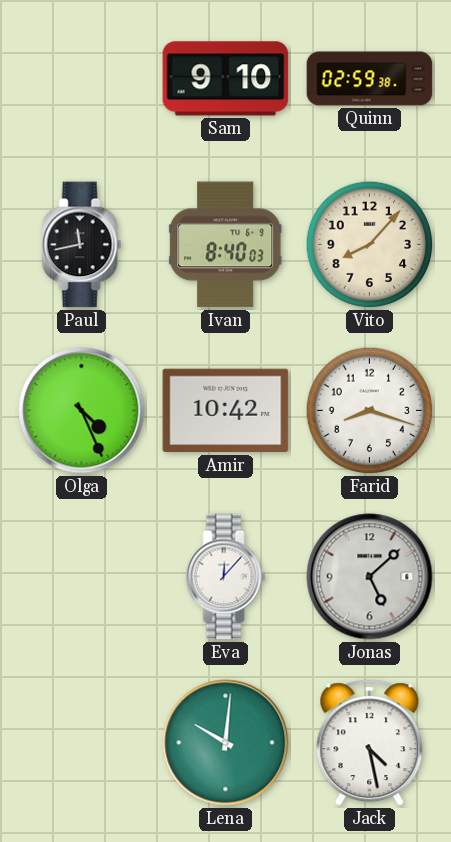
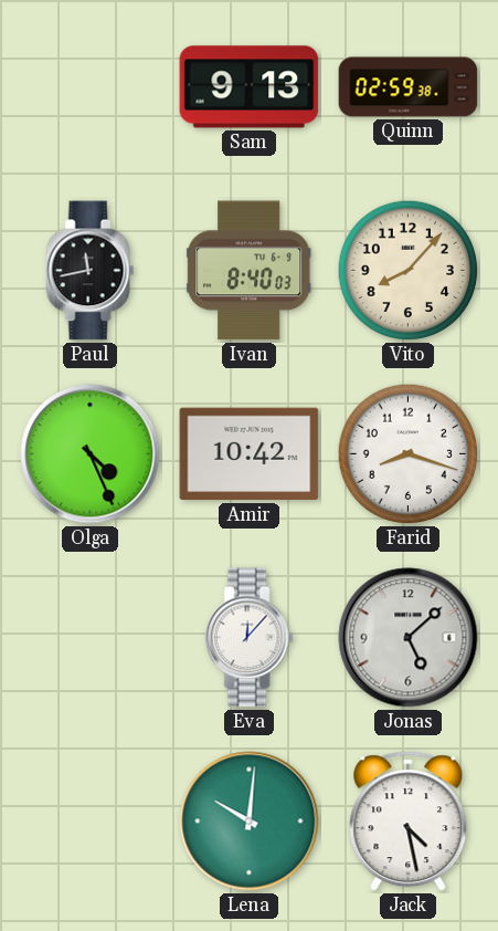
Sam: 9:10 -> 9:13 (250, 87)
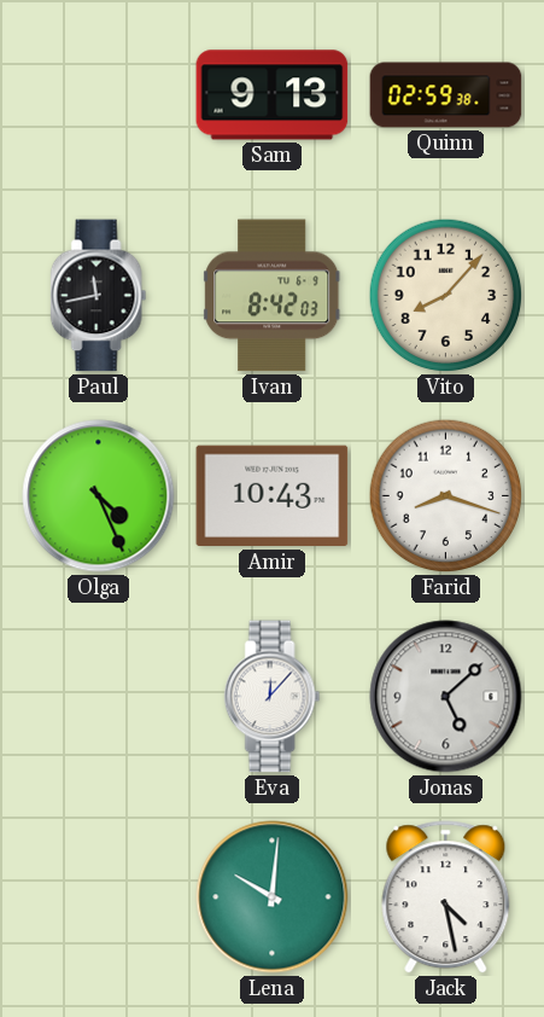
Ivan: 8:40 -> 8:42 (273, 296)
Amir: 10:42 -> 10:43 (273, 496)
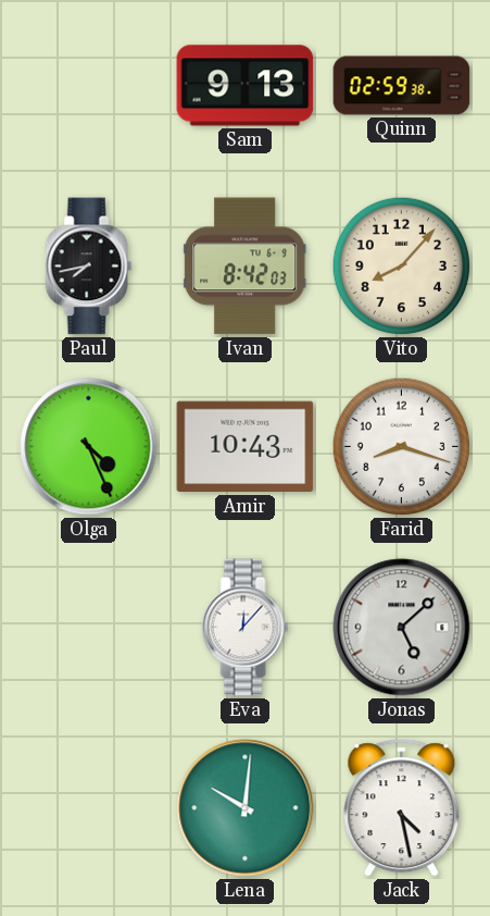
Paul: 11:43 -> 7:43 (89, 267)
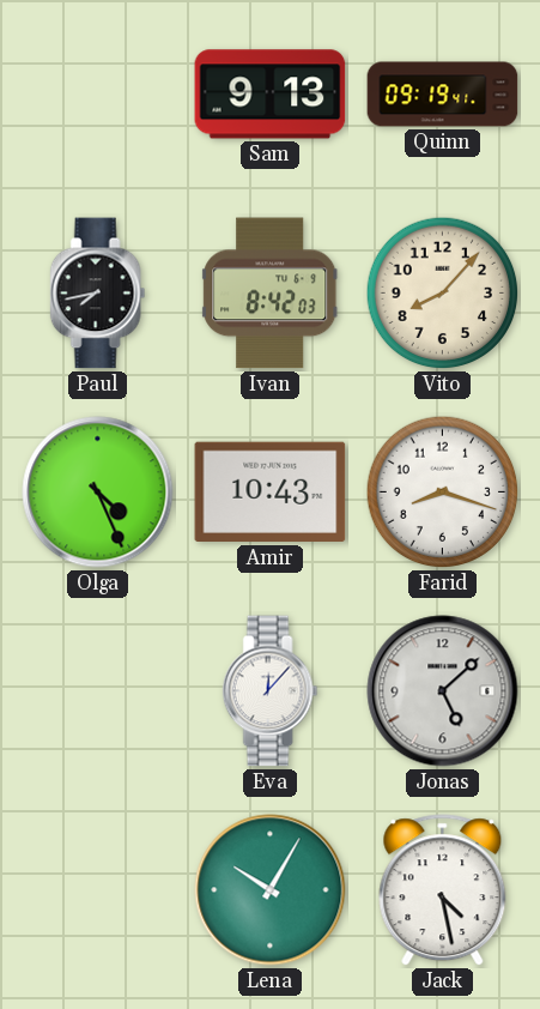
Quinn: 02:59 -> 09:19 (443, 95)
Lena: 10:01 -> 10:05 (271, 890)
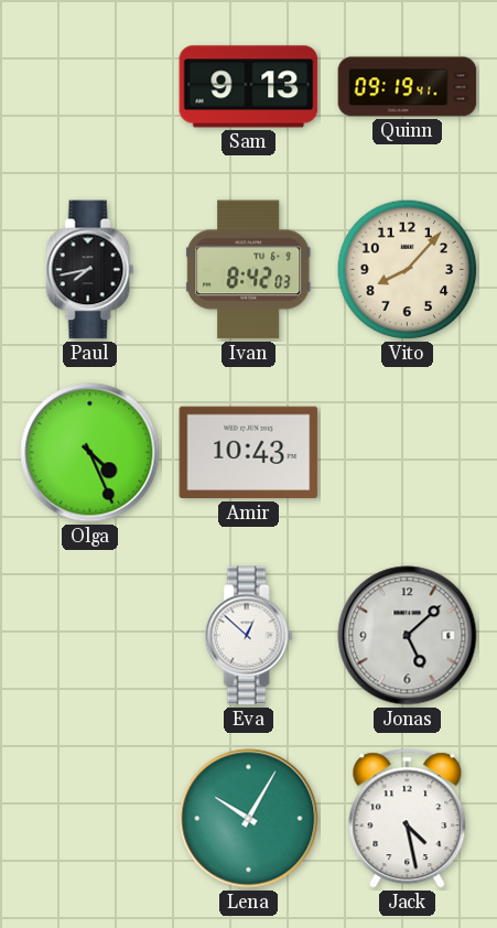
Farid: 8:18 -> none (443, 493)
Eva: 12:07 -> 12:52 (249, 636)
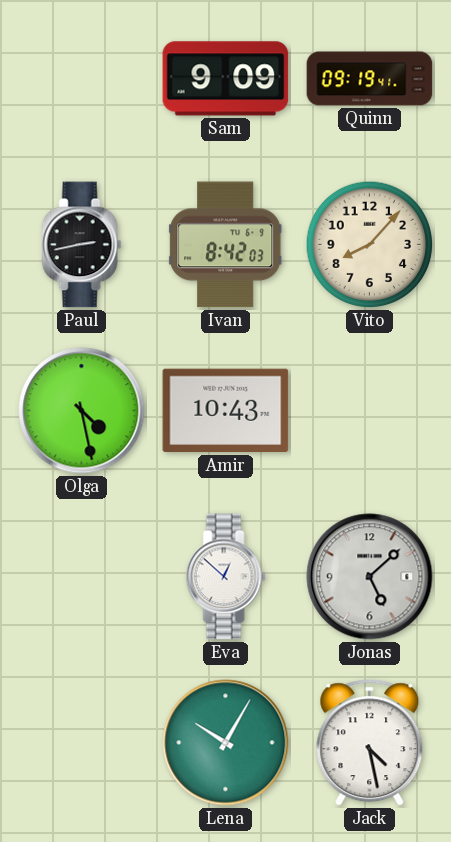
Sam: 9:13 -> 9:09 (226, 79)
Paul: 7:43 -> 2:43 (82, 245)
Olga: 4:26 -> 4:28 (82, 411)
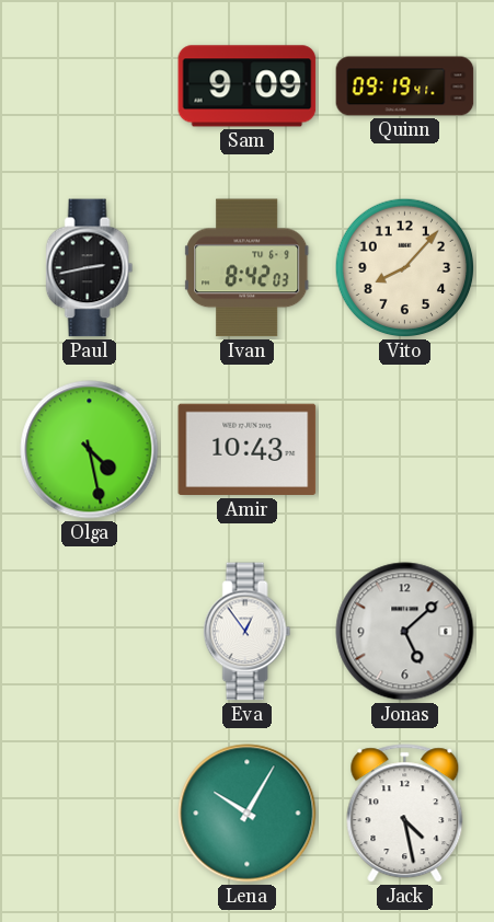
Eva: 12:52 -> 12:54 (248, 632)
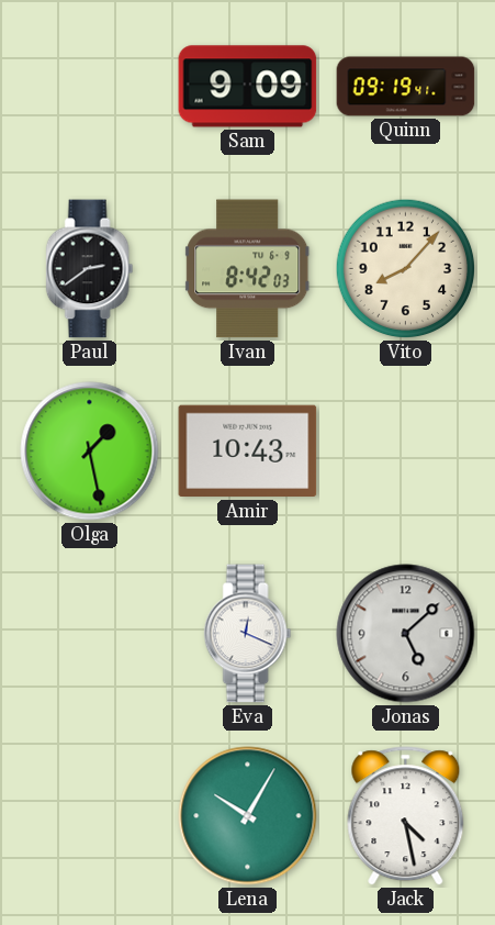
Paul: 2:43 -> 2:39 (90, 269)
Olga: 4:28 -> 1:28 (90, 452)
Eva: 12:54 -> 12:19 (248, 634)
